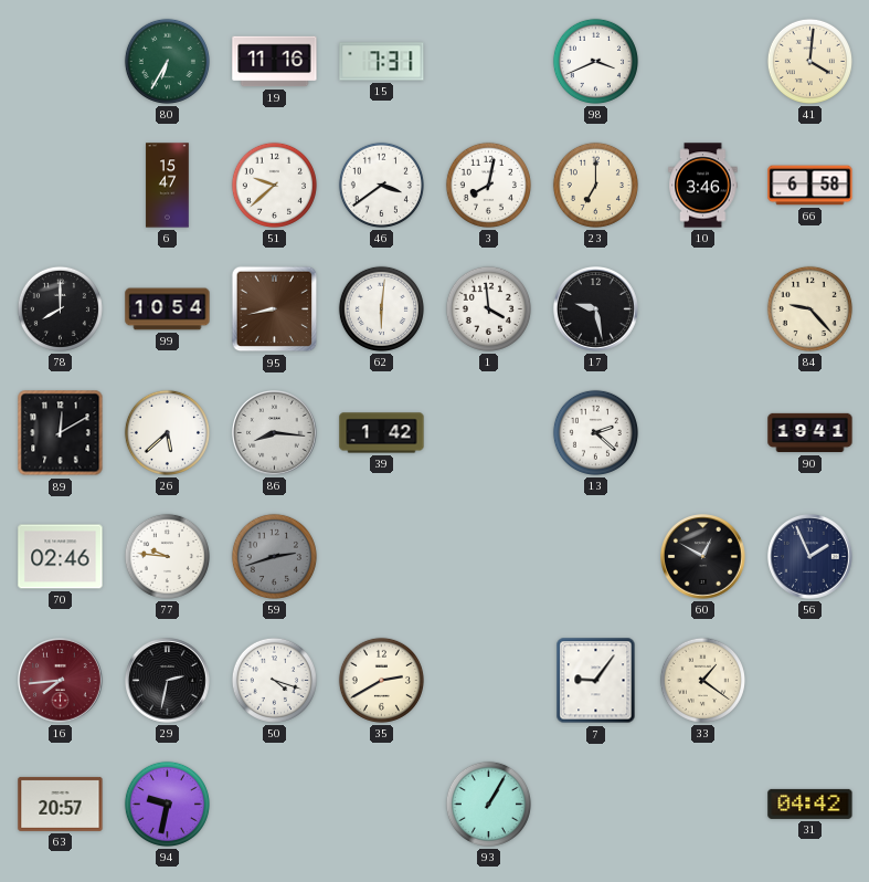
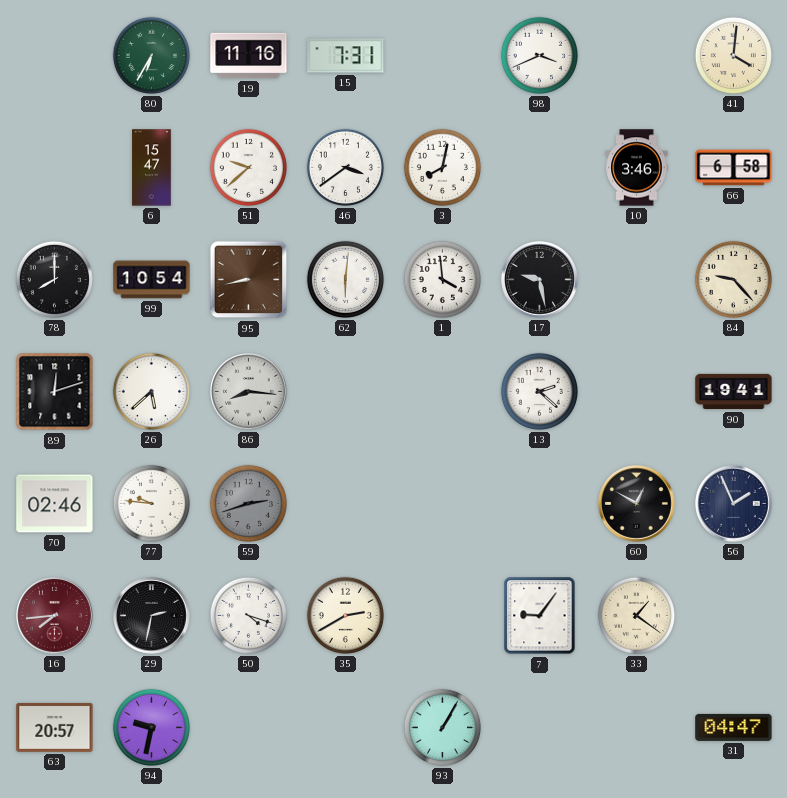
23: 7:00 -> none (595, 185)
89: 12:10 -> 12:12 (55, 392)
39: 1:42 -> none (382, 433)
31: 04:42 -> 04:47 (734, 727)
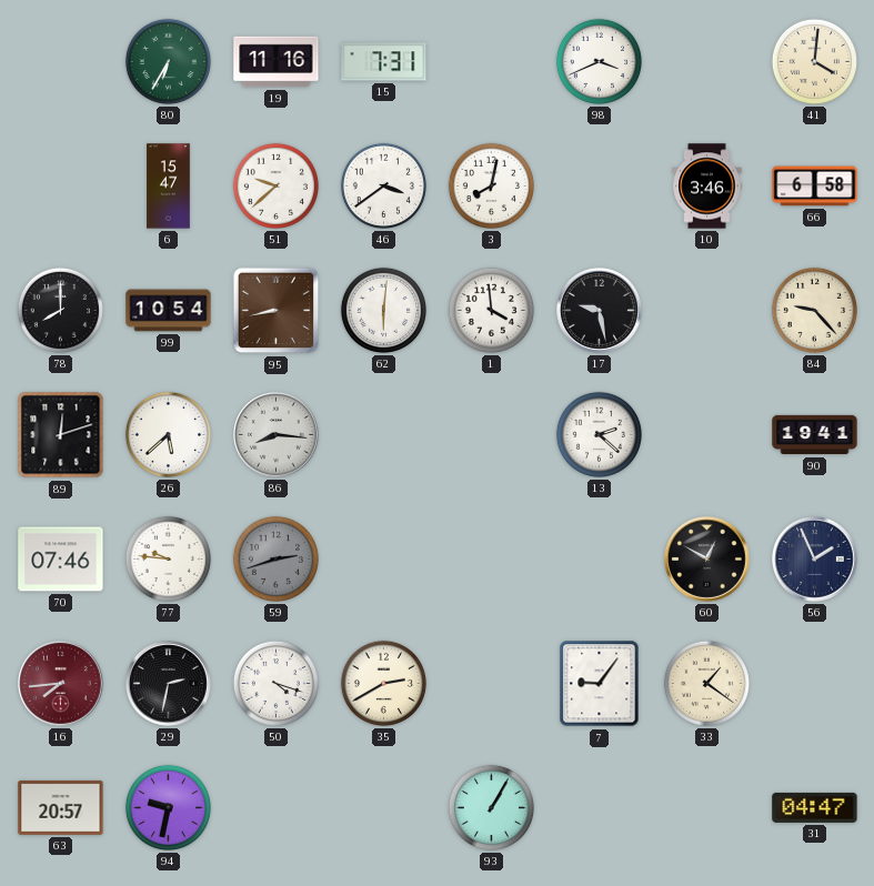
70: 02:46 -> 07:46 (61, 560)
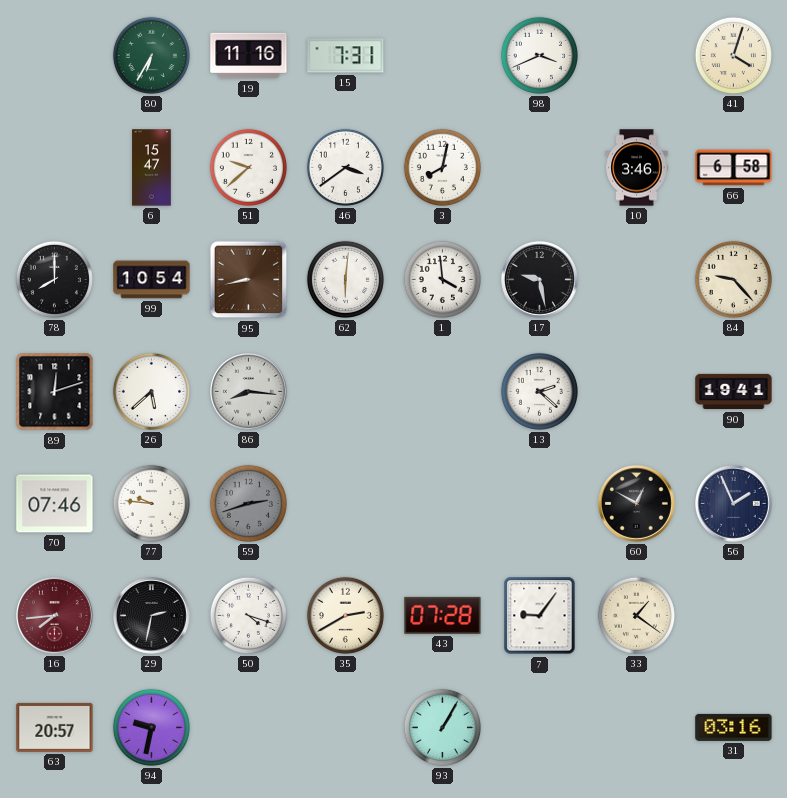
41: 4:01 -> 4:03 (733, 55)
43: none -> 07:28 (443, 615)
31: 04:47 -> 03:16 (734, 727)
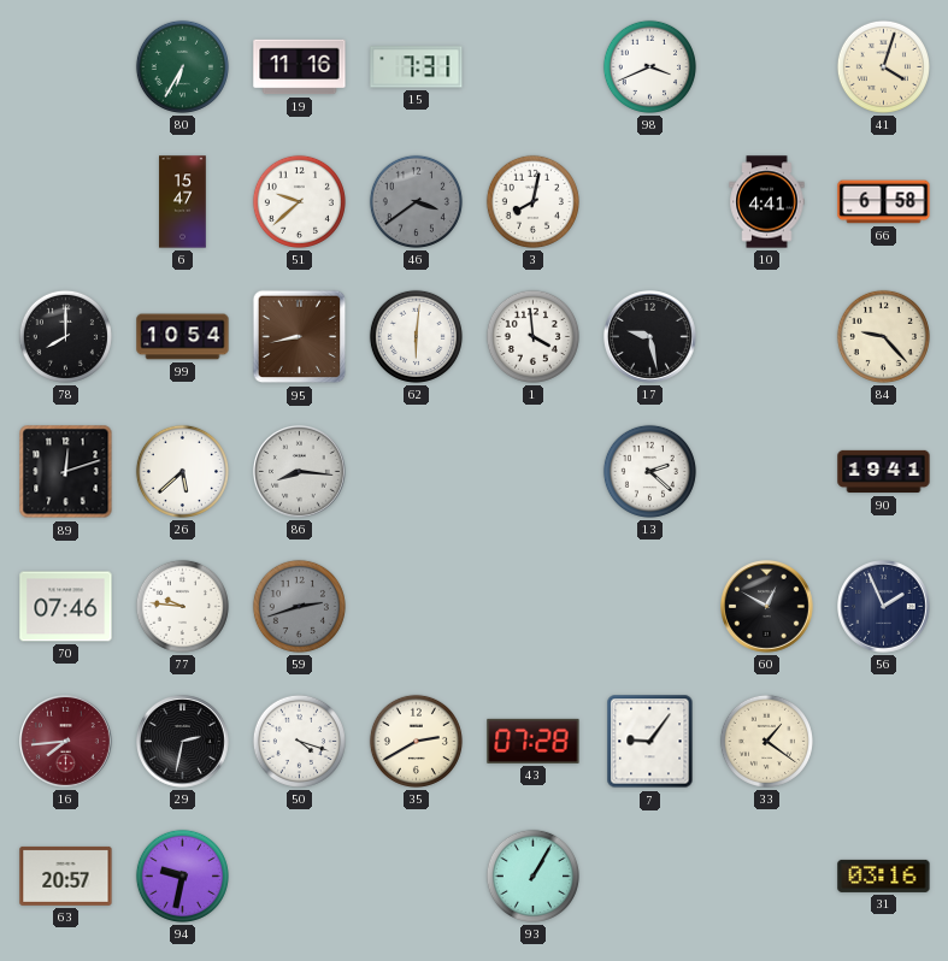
46 dial: white -> grey (416, 201)
10: 3:46 -> 4:41 (767, 202)
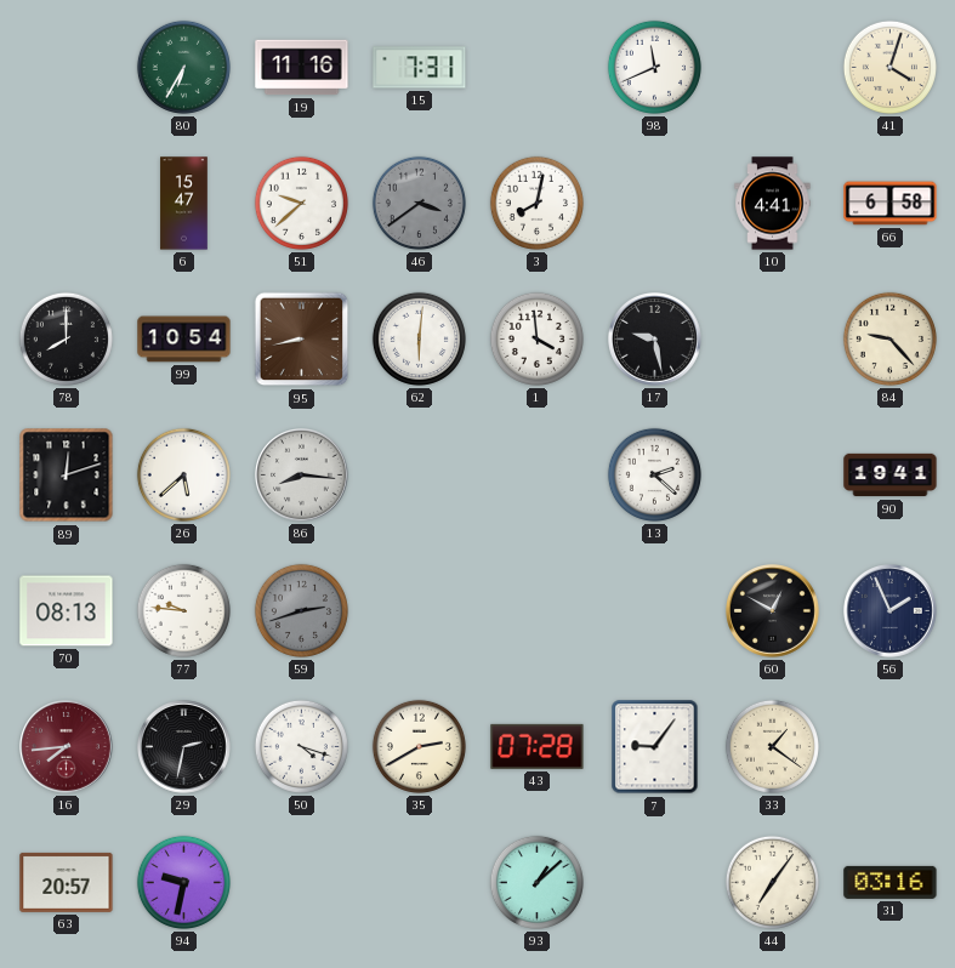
98: 3:41 -> 11:41 (654, 67)
70: 07:46 -> 08:13 (67, 611)
93: 1:05 -> 1:08 (536, 882)
44: none -> 7:06 (772, 882)
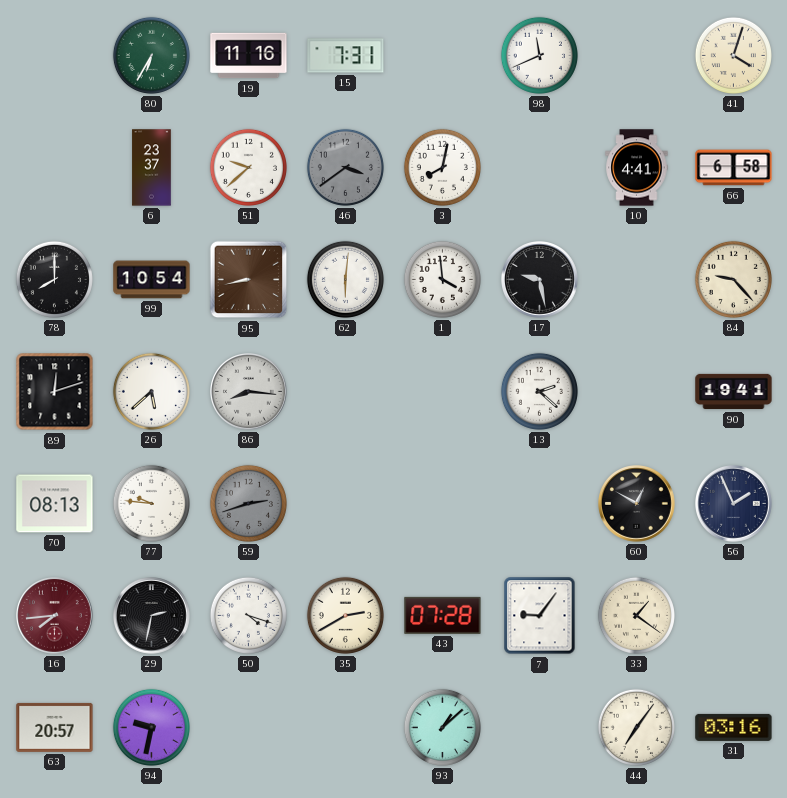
6: 15:47 -> 23:37 (152, 168)
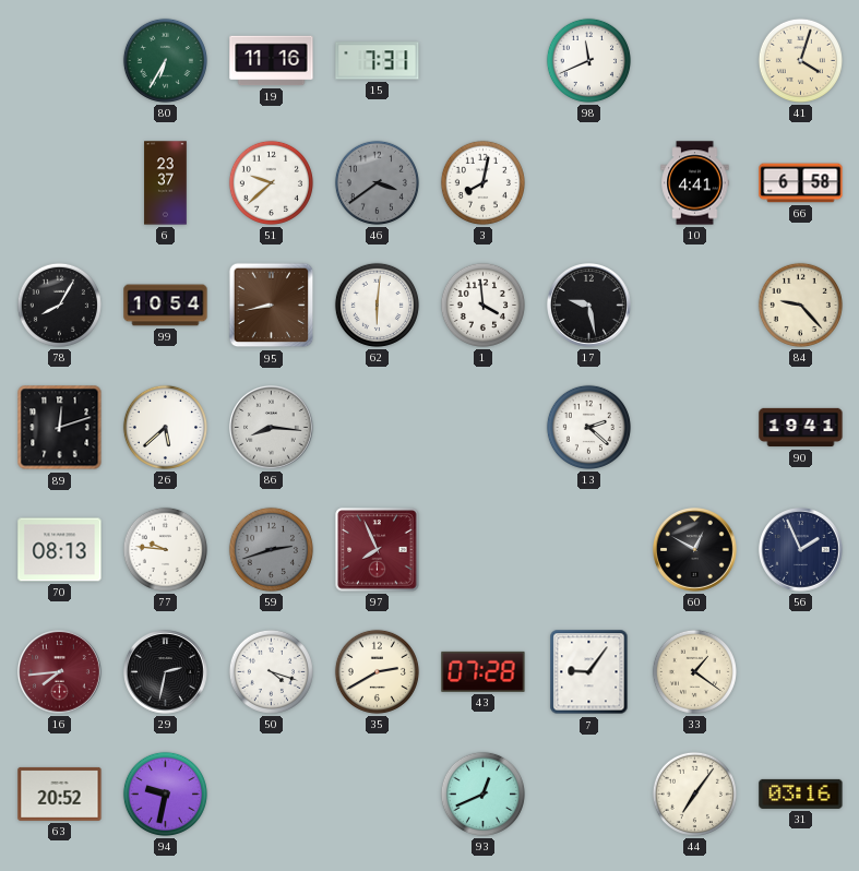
78: 8:00 -> 8:05 (59, 305)
97: none -> 7:56 (378, 550)
63: 20:57 -> 20:52 (60, 794)
93: 1:08 -> 12:41 (482, 794)
